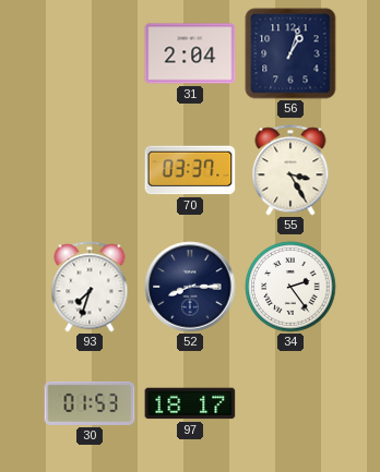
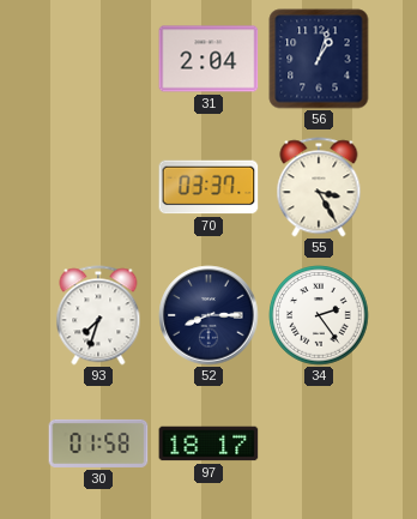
30: 01:53 -> 01:58 (98, 443)
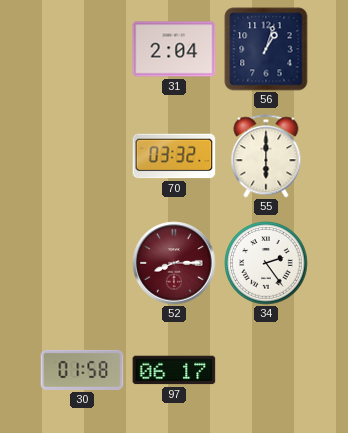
70: 03:37 -> 03:32 (174, 156)
55: 3:25 -> 6:00 (266, 156)
93: 7:33 -> none (98, 315)
52 dial: navy -> burgundy (174, 263)
97: 18:17 -> 06:17 (174, 370)
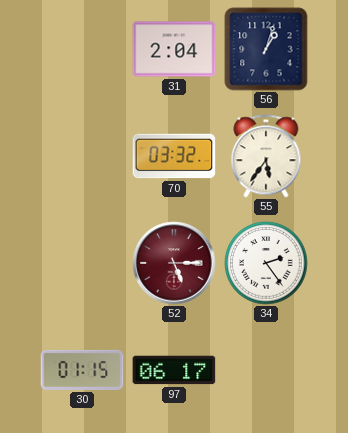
55: 6:00 -> 5:36 (266, 156)
52: 8:15 -> 5:15 (174, 263)
30: 01:58 -> 01:15 (82, 370)
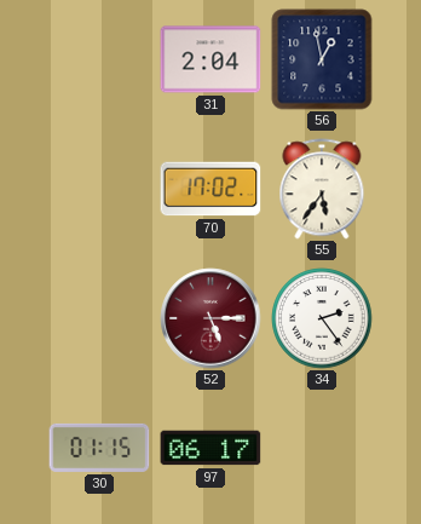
56: 1:03 -> 12:58 (322, 59)
70: 03:32 -> 17:02 (211, 189)
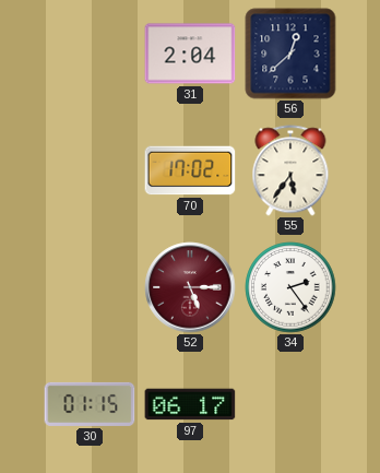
56: 12:58 -> 12:38 (290, 54)
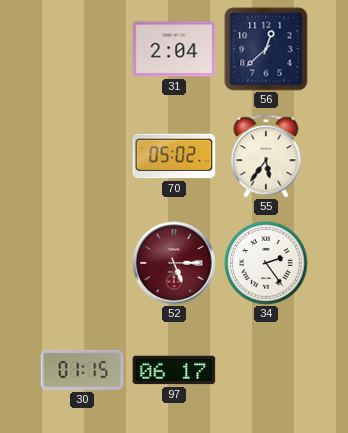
70: 17:02 -> 05:02 (174, 156)
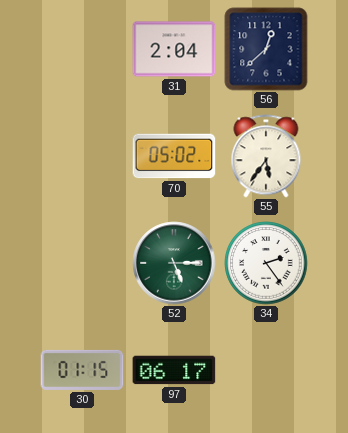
52 dial: burgundy -> green (174, 263)
